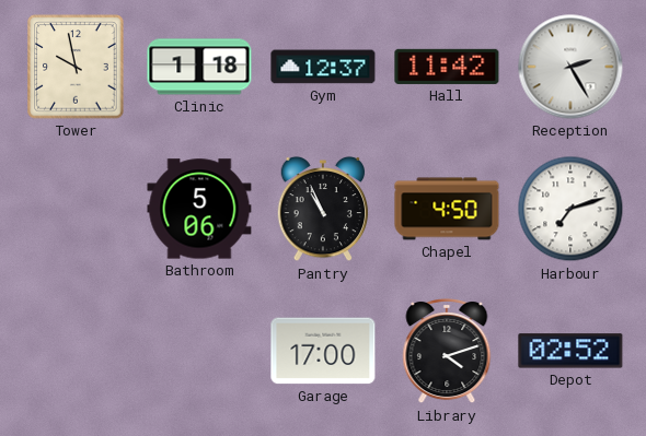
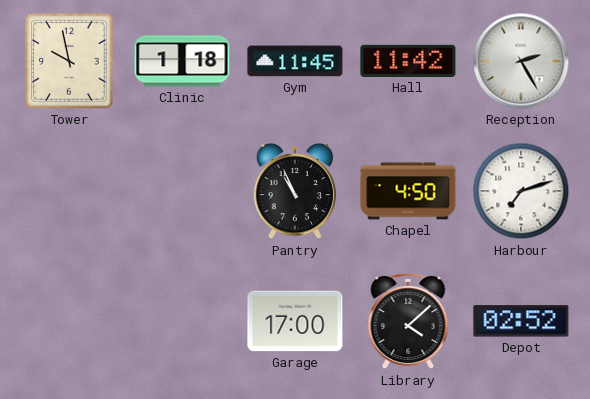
Gym: 12:37 -> 11:45 (295, 61)
Bathroom: 5:06 -> none (199, 209)
Library: 4:12 -> 4:08 (408, 322)
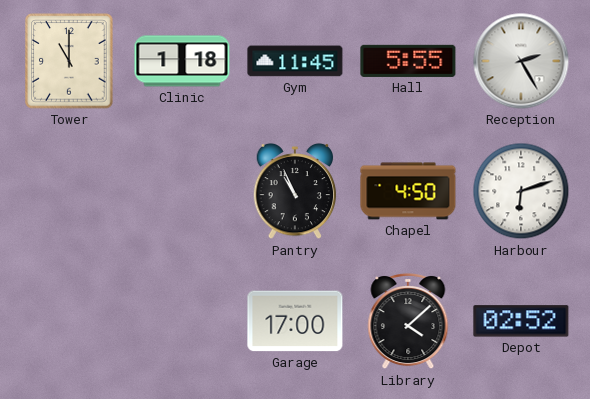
Tower: 9:58 -> 11:00 (69, 61)
Hall: 11:42 -> 5:55 (408, 61)
Harbour: 7:12 -> 6:12 (521, 191)
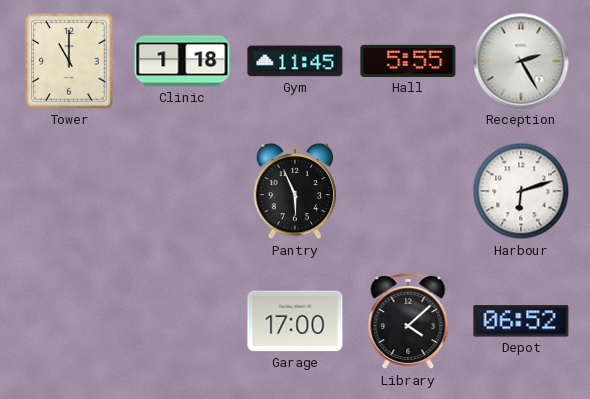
Pantry: 10:56 -> 5:56 (295, 191)
Chapel: 4:50 -> none (408, 191)
Depot: 02:52 -> 06:52 (521, 321)
